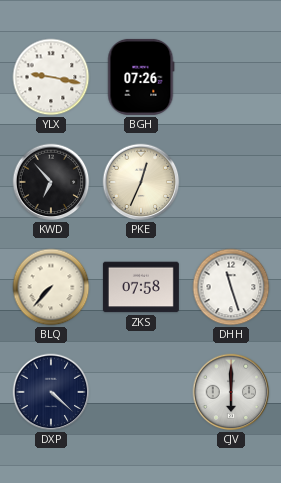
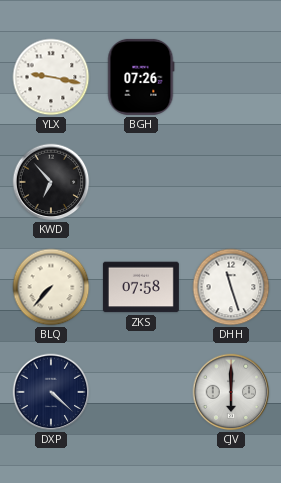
PKE: 12:34 -> none (141, 182)
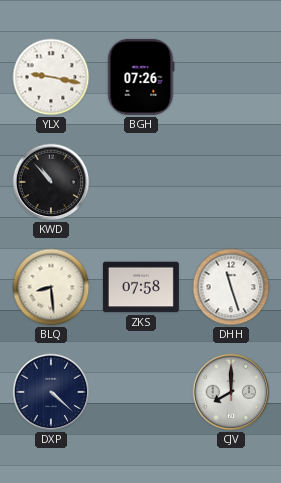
KWD: 6:53 -> 10:53 (51, 182)
BLQ: 7:37 -> 8:29 (51, 287)
CJV: 6:00 -> 8:00 (231, 392)
